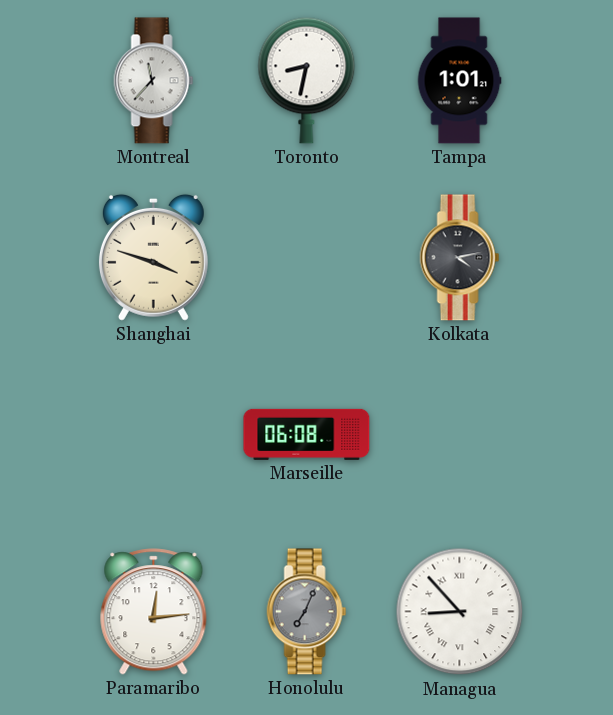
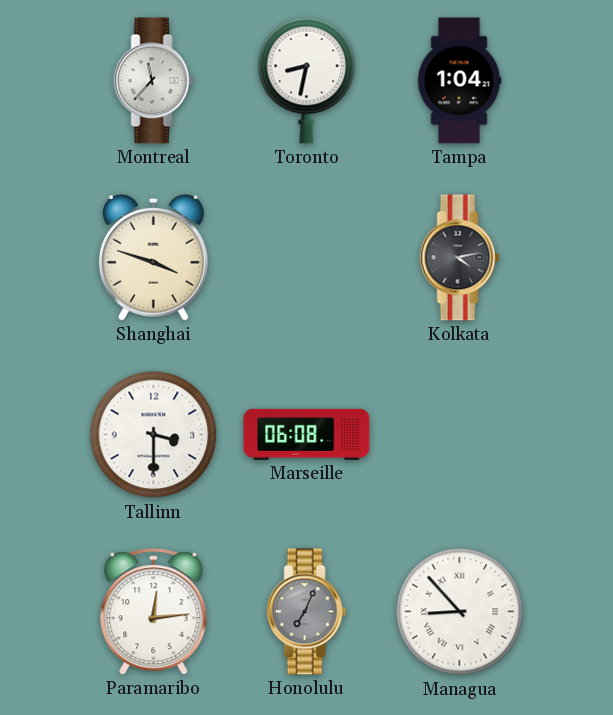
Tampa: 1:01 -> 1:04 (459, 81)
Tallinn: none -> 3:30 (154, 435)
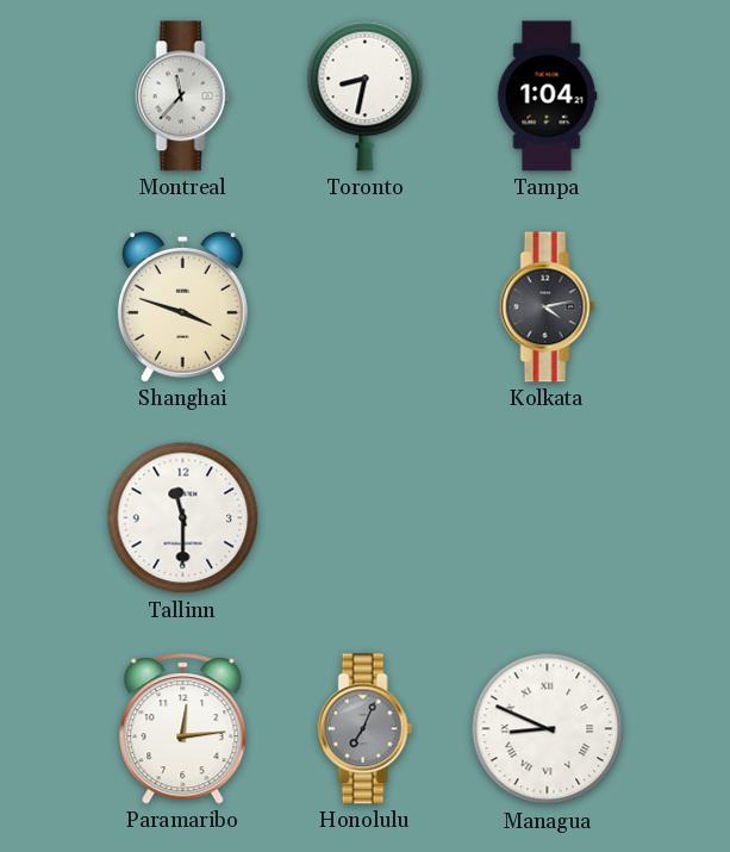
Tallinn: 3:30 -> 11:30 (183, 518)
Marseille: 06:08 -> none (307, 434)
Managua: 8:53 -> 8:49 (548, 729)
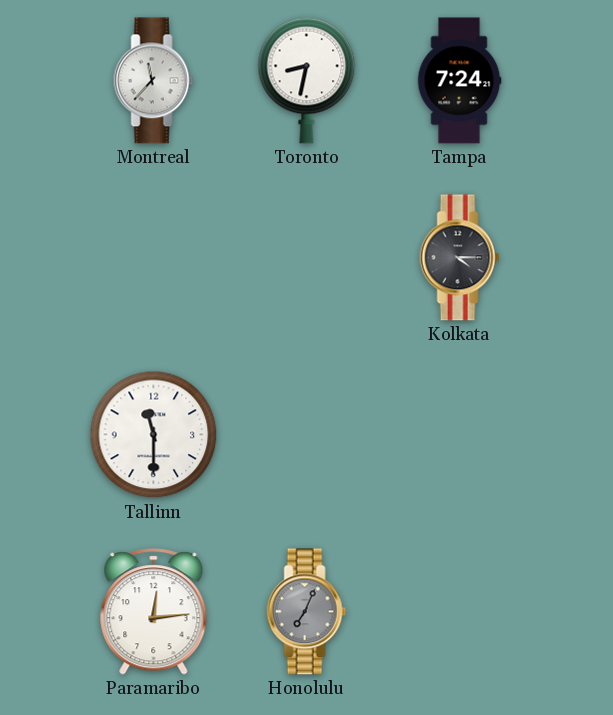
Tampa: 1:04 -> 7:24 (459, 81)
Shanghai: 3:48 -> none (182, 306)
Kolkata: 4:13 -> 4:15 (460, 258)
Managua: 8:49 -> none (548, 729)
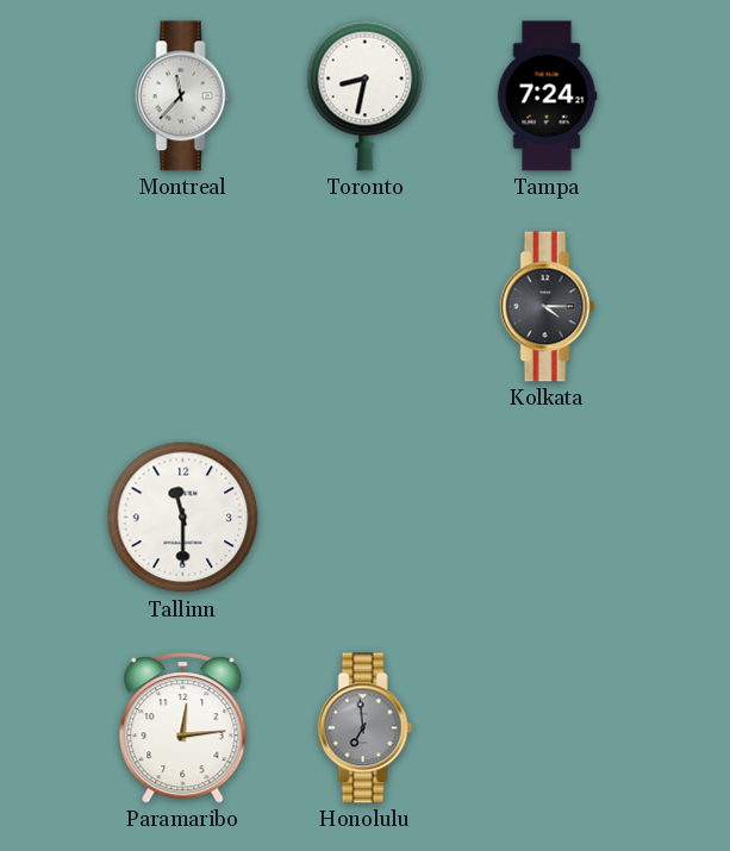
Honolulu: 7:04 -> 6:59 (366, 728)
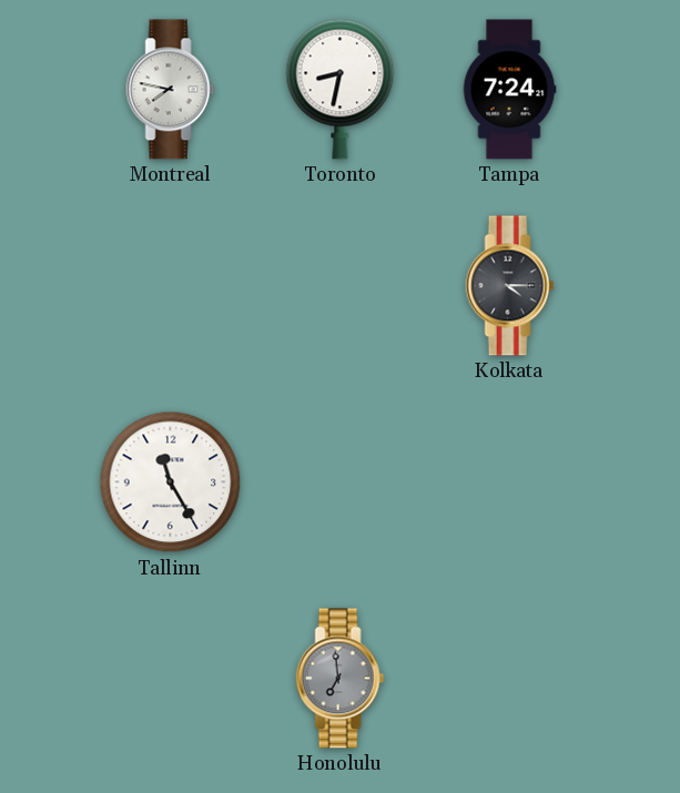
Montreal: 11:37 -> 7:47 (171, 90)
Tallinn: 11:30 -> 11:25 (171, 482)
Paramaribo: 12:14 -> none (183, 728)
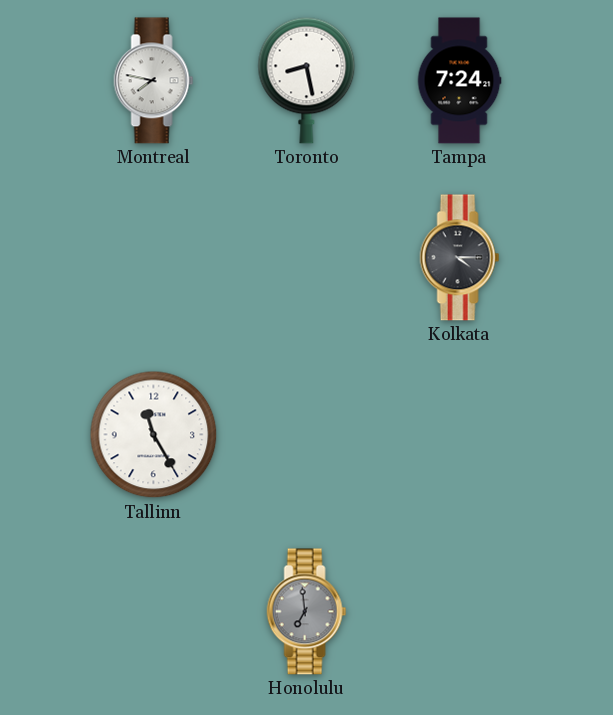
Toronto: 8:32 -> 8:28 (307, 80)
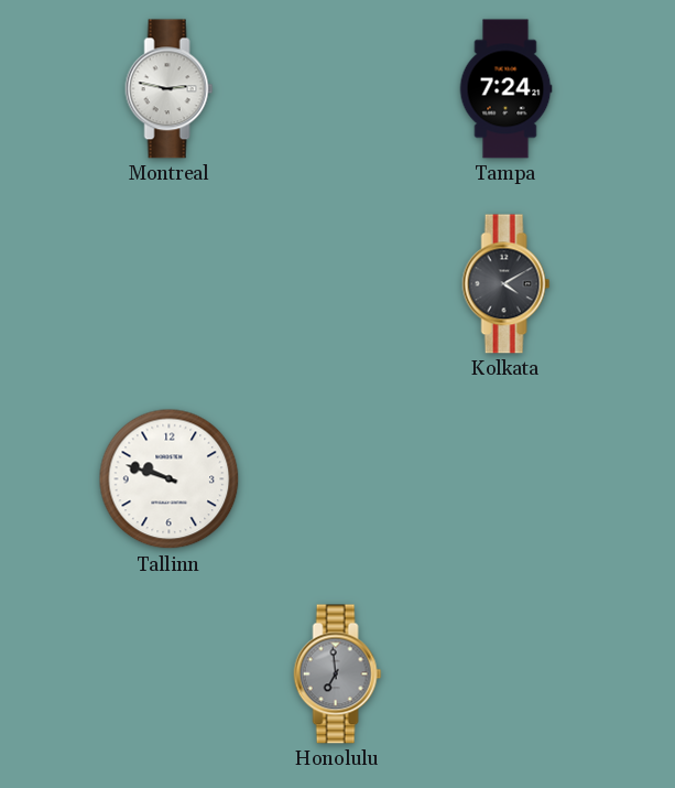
Montreal: 7:47 -> 2:47 (170, 89)
Toronto: 8:28 -> none (307, 80)
Kolkata: 4:15 -> 4:10 (507, 284)
Tallinn: 11:25 -> 9:48 (170, 479)
